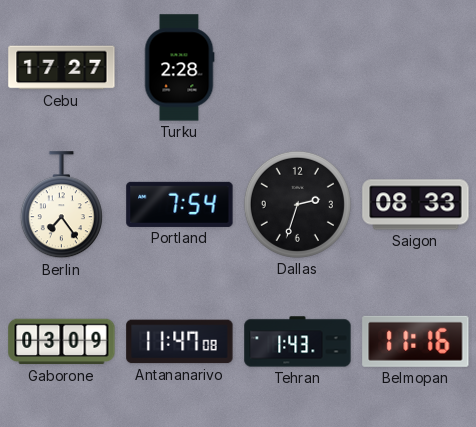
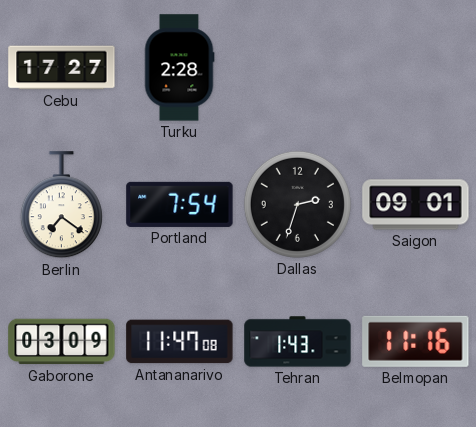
Berlin: 7:24 -> 7:21 (61, 205)
Saigon: 08:33 -> 09:01 (416, 205)
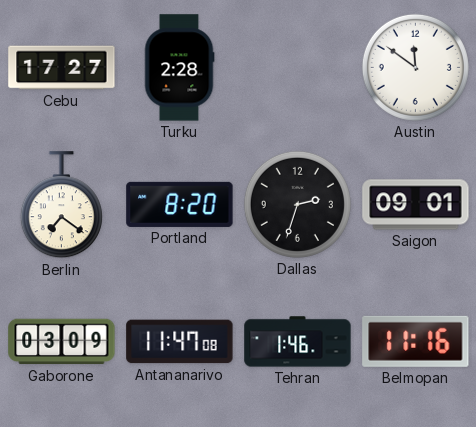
Austin: none -> 11:51 (415, 67)
Portland: 7:54 -> 8:20 (180, 204)
Tehran: 1:43 -> 1:46 (298, 342)
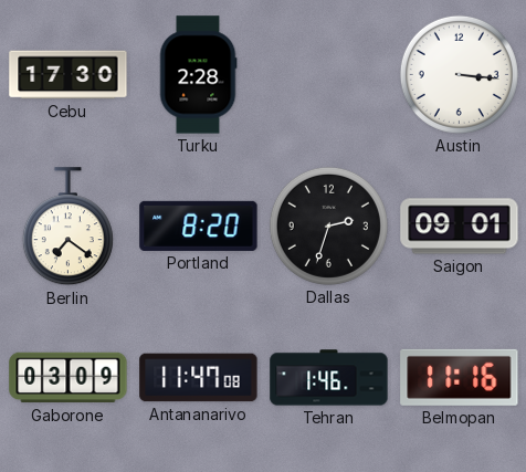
Cebu: 17:27 -> 17:30 (69, 75)
Austin: 11:51 -> 3:16 (459, 74)
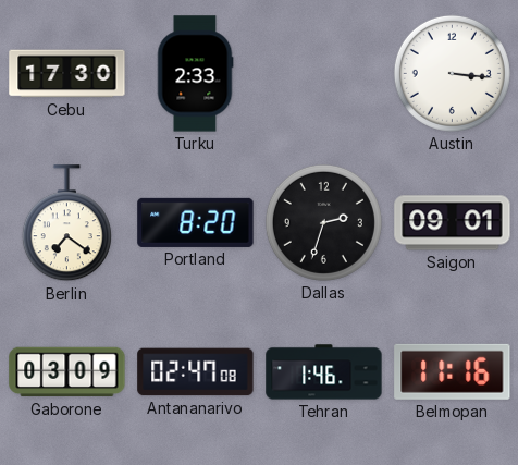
Turku: 2:28 -> 2:33 (195, 74)
Antananarivo: 11:47 -> 02:47 (196, 372)
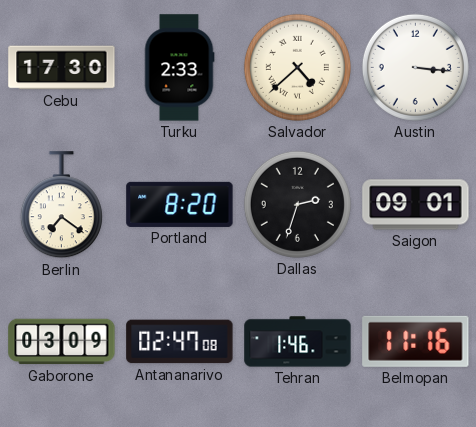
Salvador: none -> 4:38 (297, 67)
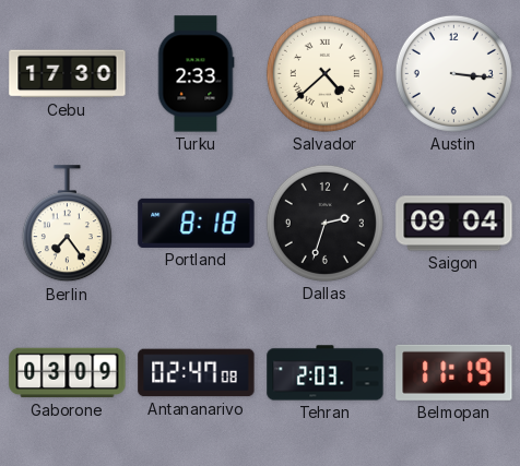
Berlin: 7:21 -> 7:24 (67, 224)
Portland: 8:20 -> 8:18 (197, 223)
Saigon: 09:01 -> 09:04 (454, 224)
Tehran: 1:46 -> 2:03 (326, 373)
Belmopan: 11:16 -> 11:19 (454, 372)
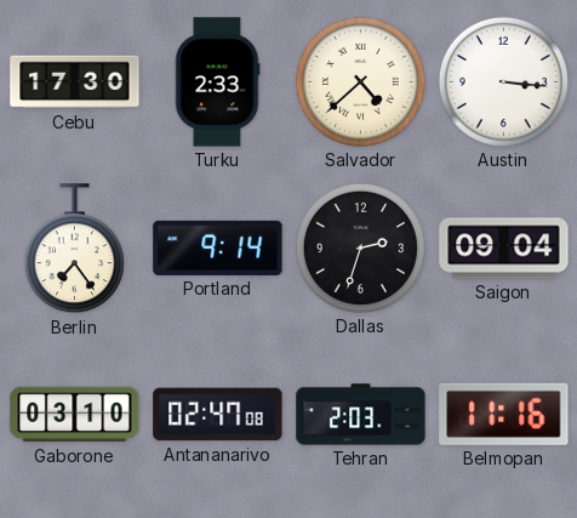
Portland: 8:18 -> 9:14 (218, 247)
Gaborone: 03:09 -> 03:10 (75, 415)
Belmopan: 11:19 -> 11:16 (504, 414)
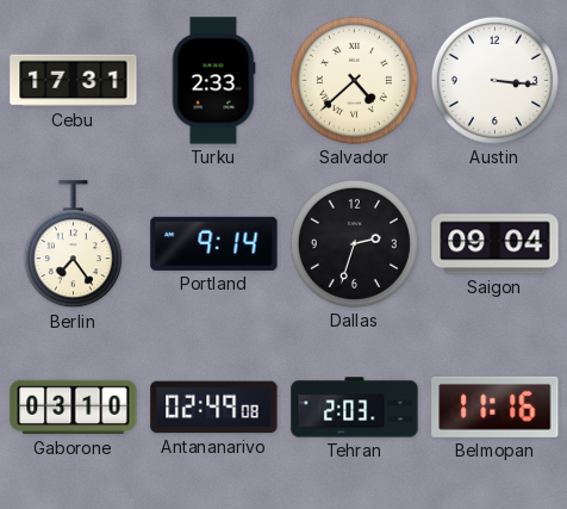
Cebu: 17:30 -> 17:31 (74, 81)
Antananarivo: 02:47 -> 02:49 (214, 408)
